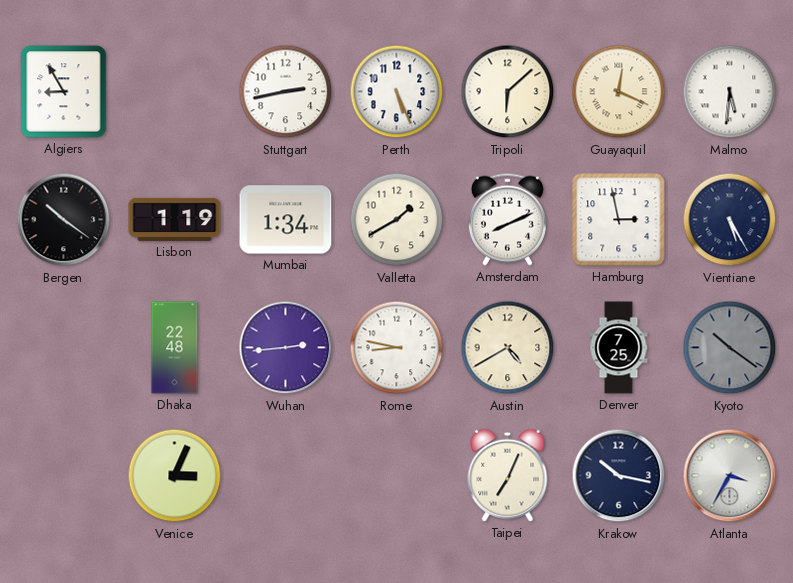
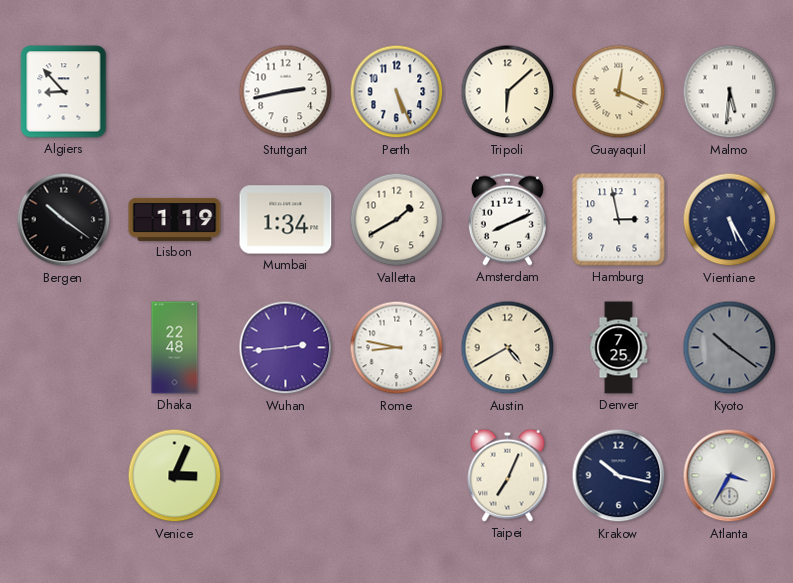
Algiers: 8:55 -> 8:53 (64, 92)
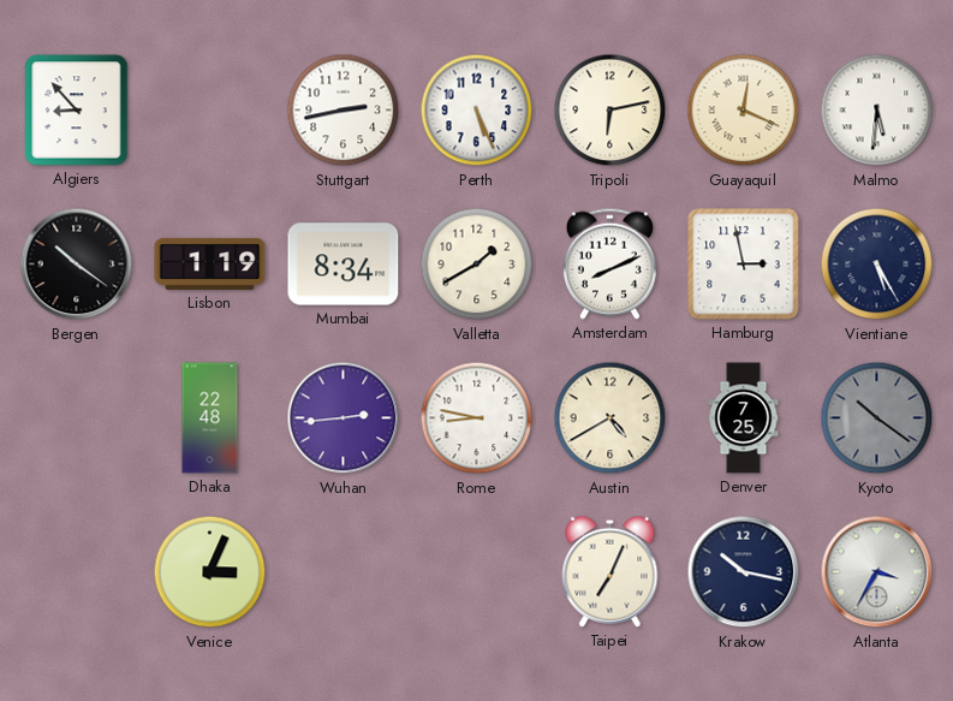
Tripoli: 6:08 -> 6:13 (610, 111)
Mumbai: 1:34 -> 8:34 (344, 265)
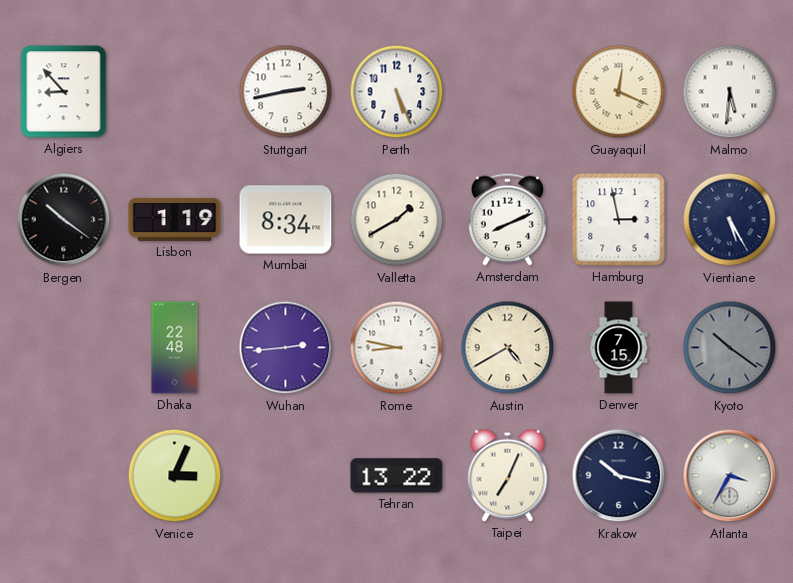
Tripoli: 6:13 -> none (610, 111)
Denver: 7:25 -> 7:15 (619, 348)
Tehran: none -> 13:22 (397, 476)
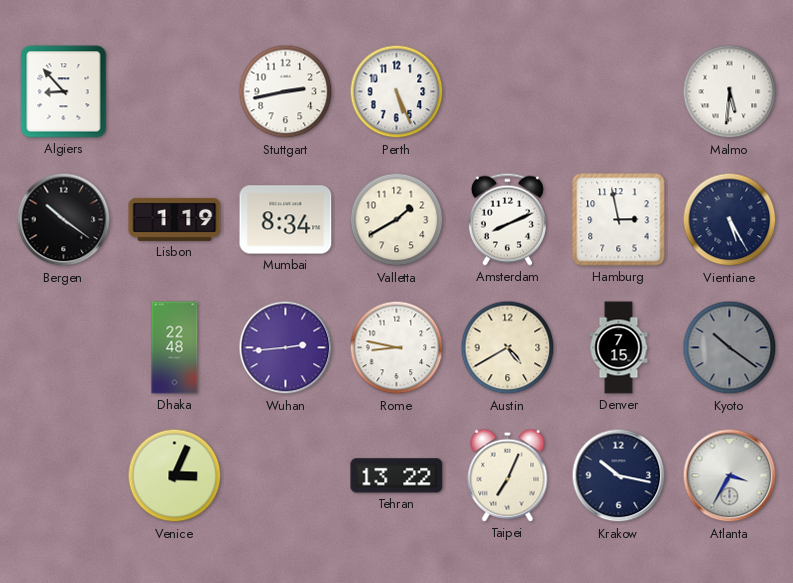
Guayaquil: 12:19 -> none (619, 92)
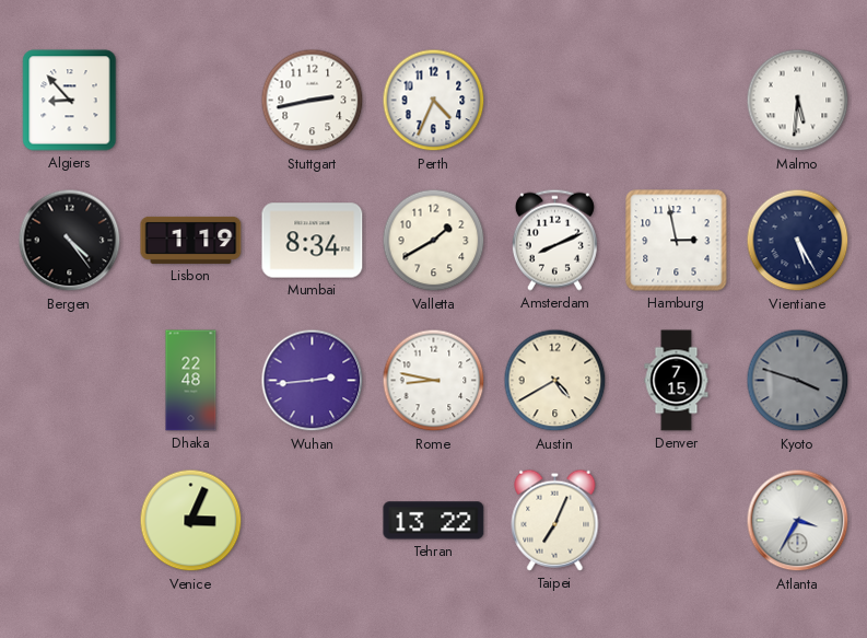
Perth: 5:26 -> 4:34 (434, 101)
Bergen: 10:21 -> 4:24 (70, 241)
Kyoto: 10:21 -> 3:48 (798, 381)
Krakow: 10:17 -> none (619, 476)
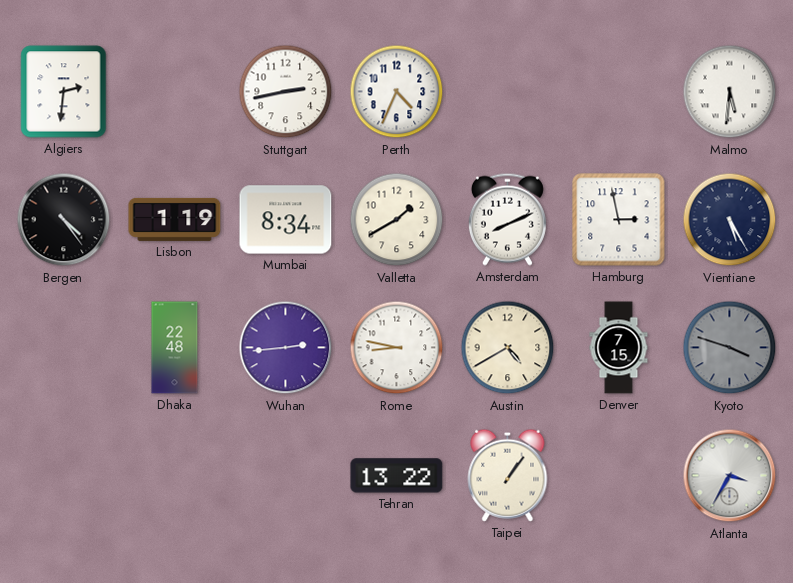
Algiers: 8:53 -> 2:31 (64, 92)
Venice: 3:04 -> none (191, 521)
Taipei: 7:04 -> 1:06 (508, 475)
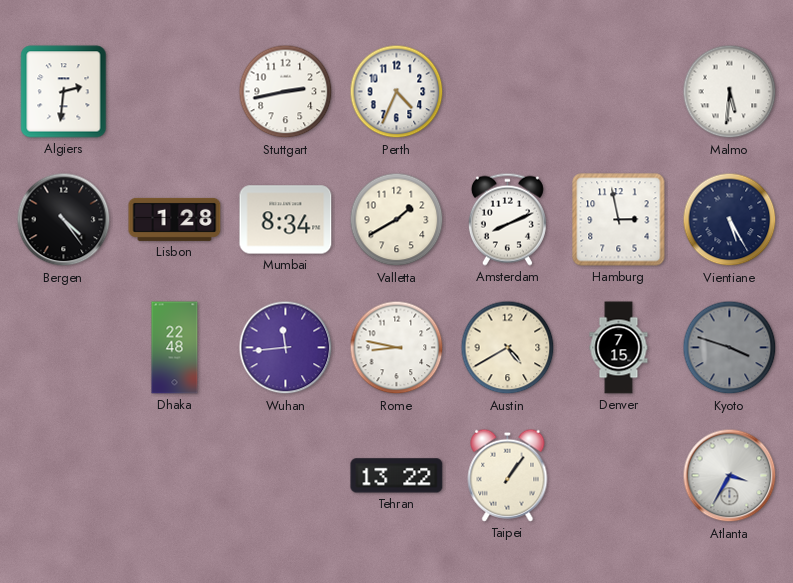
Lisbon: 1:19 -> 1:28 (175, 219)
Wuhan: 2:44 -> 11:44 (286, 348)
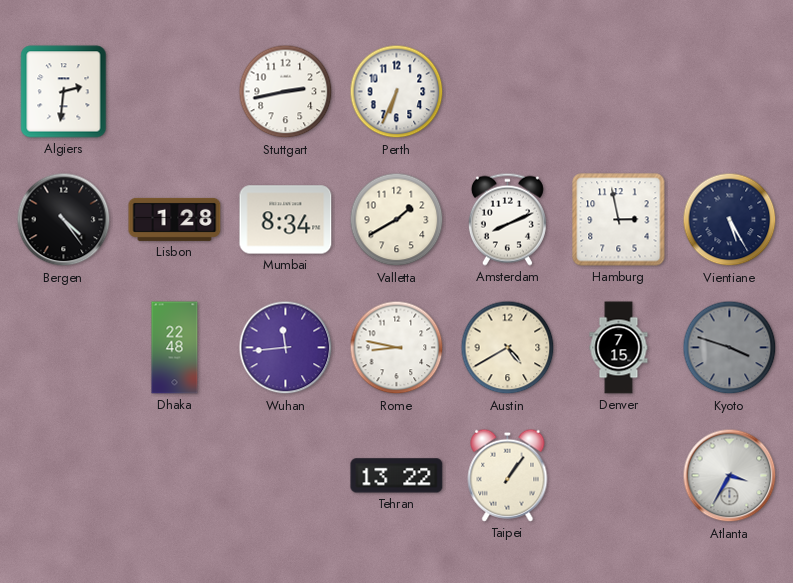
Perth: 4:34 -> 6:34 (397, 92)
Malmo: 5:31 -> none (730, 92)
